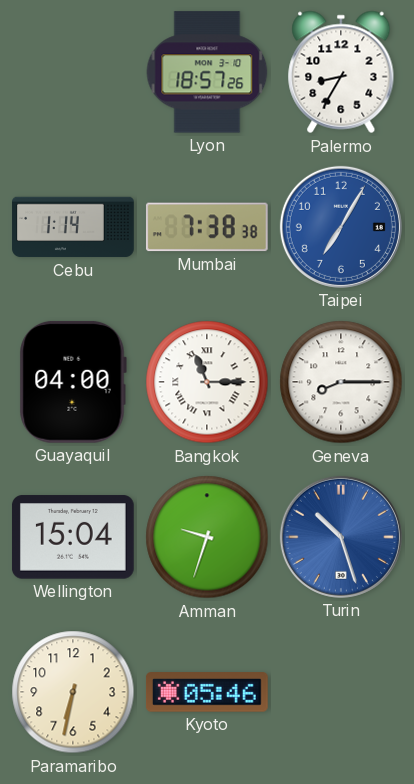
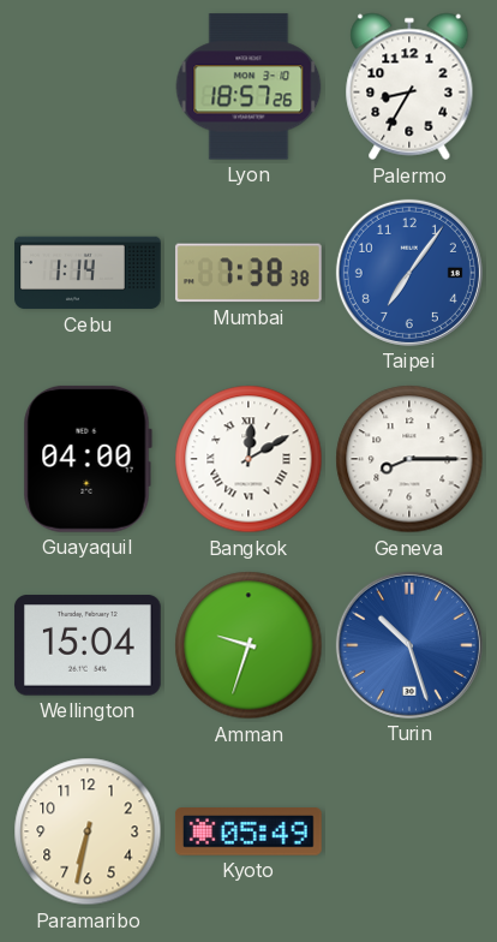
Taipei: 7:05 -> 7:06 (409, 273)
Bangkok: 11:15 -> 12:10 (248, 459)
Kyoto: 05:46 -> 05:49 (248, 831)
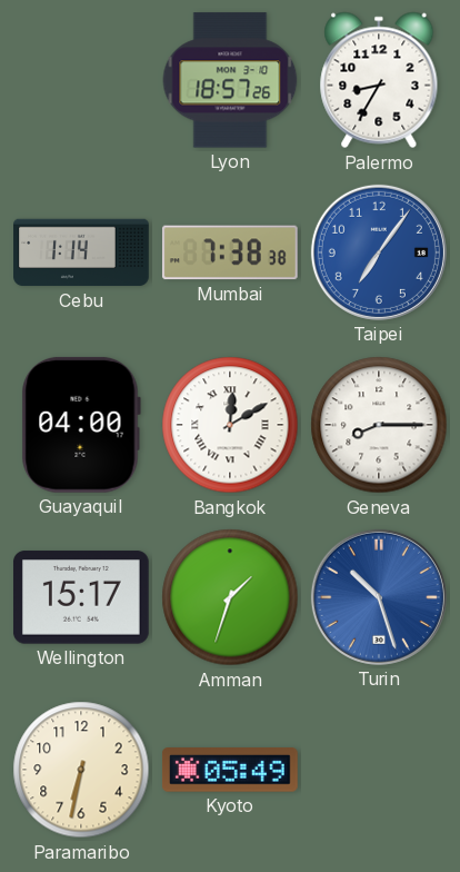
Wellington: 15:04 -> 15:17 (81, 597)
Amman: 9:33 -> 1:33 (230, 597)
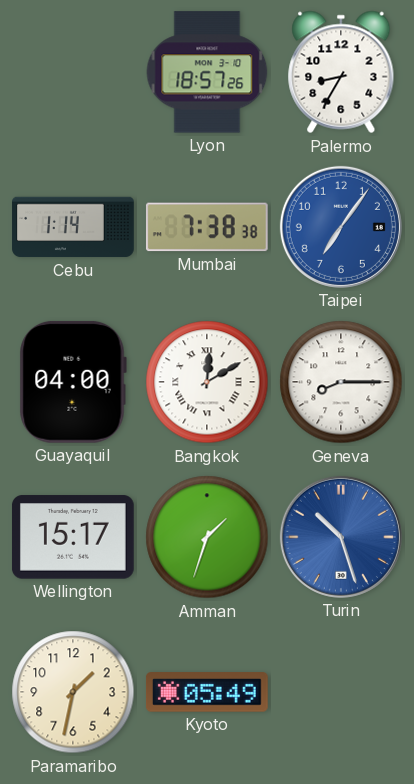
Paramaribo: 6:32 -> 1:32 (73, 692)
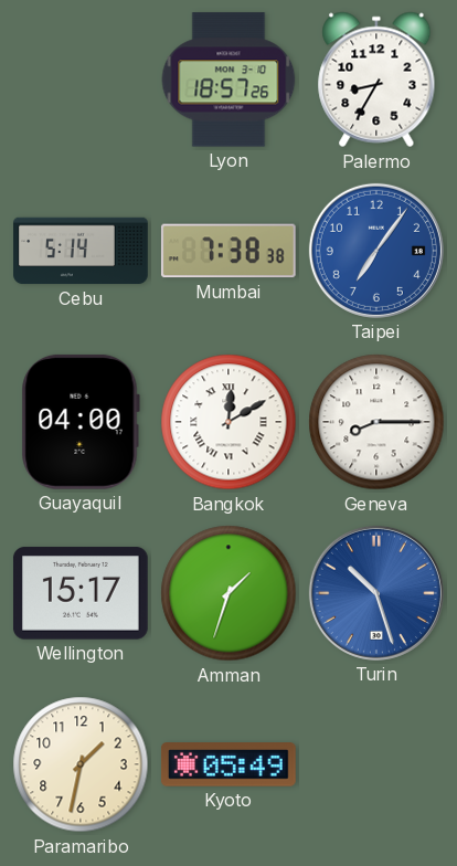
Cebu: 1:14 -> 5:14 (81, 251)
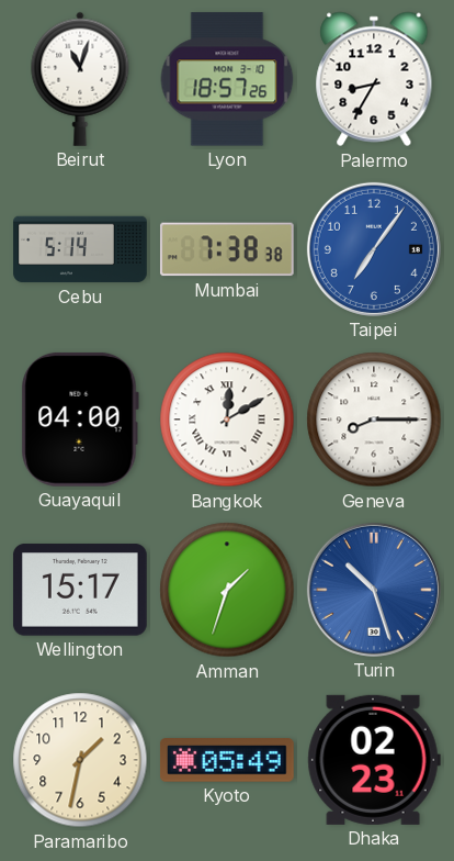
Beirut: none -> 11:03 (80, 79)
Dhaka: none -> 02:23 (374, 760)
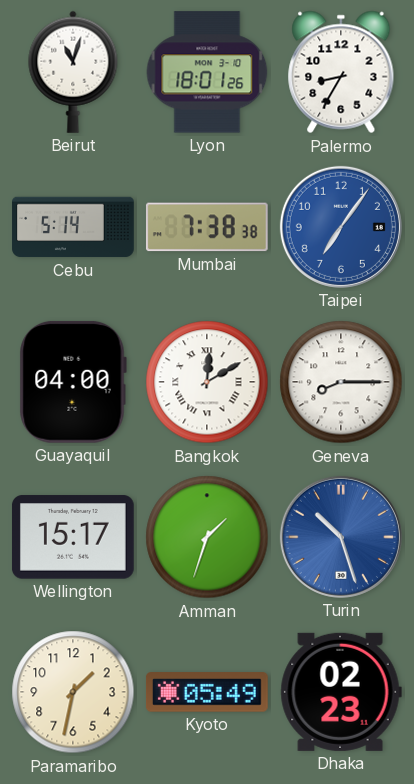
Lyon: 18:57 -> 18:01 (207, 72)
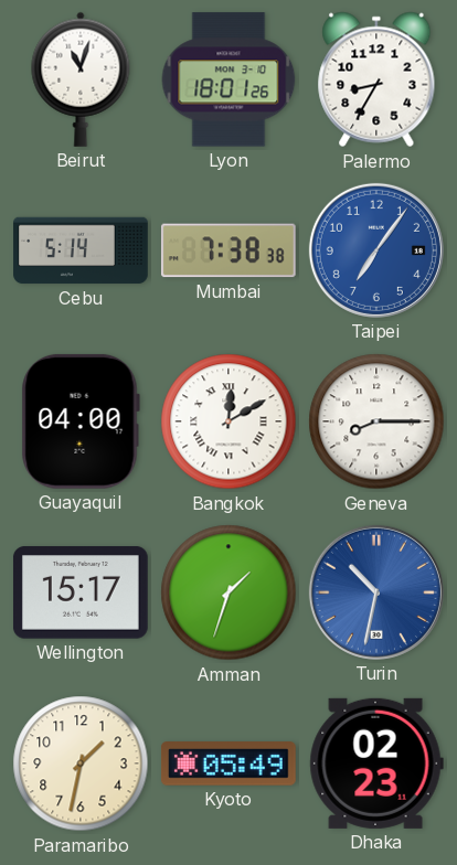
Turin: 10:27 -> 10:32 (376, 592)
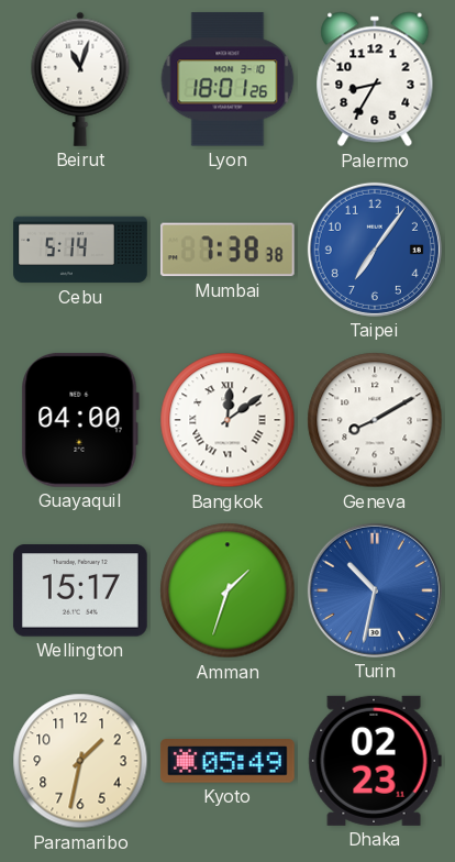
Bangkok: 12:10 -> 12:09 (227, 420)
Geneva: 8:15 -> 8:10 (375, 420)
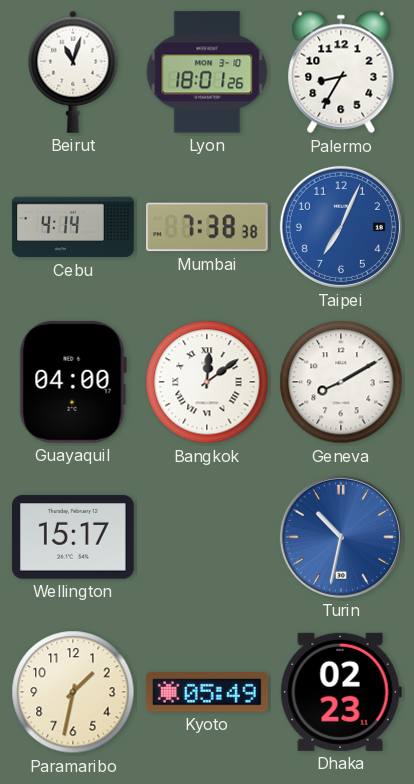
Cebu: 5:14 -> 4:14 (73, 227)
Taipei: 7:06 -> 7:04 (341, 227)
Amman: 1:33 -> none (227, 590)
